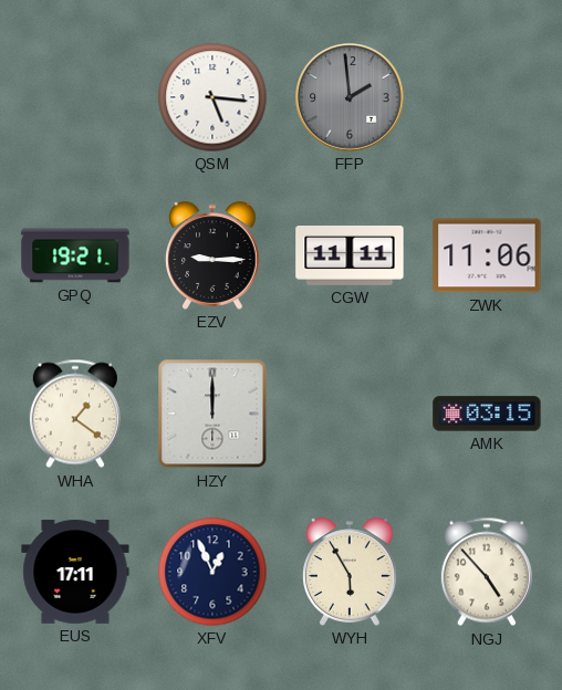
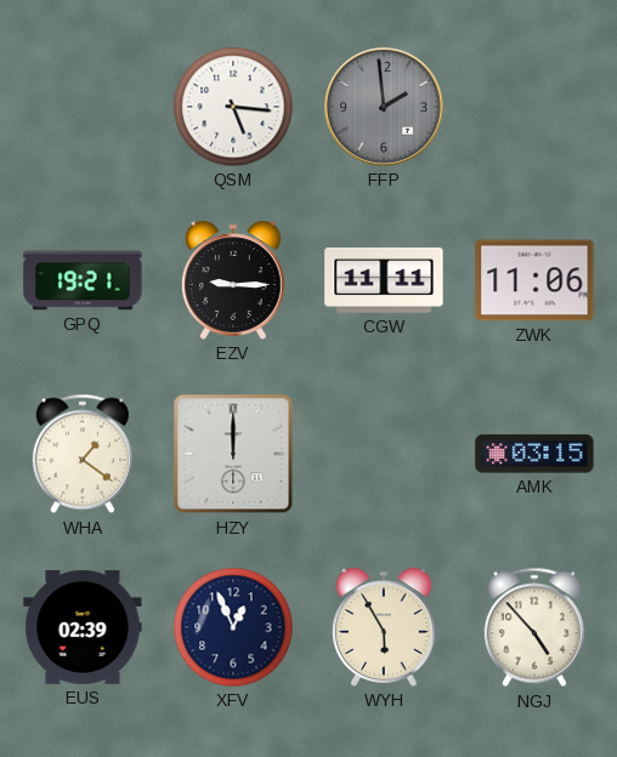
EUS: 17:11 -> 02:39 (83, 627)
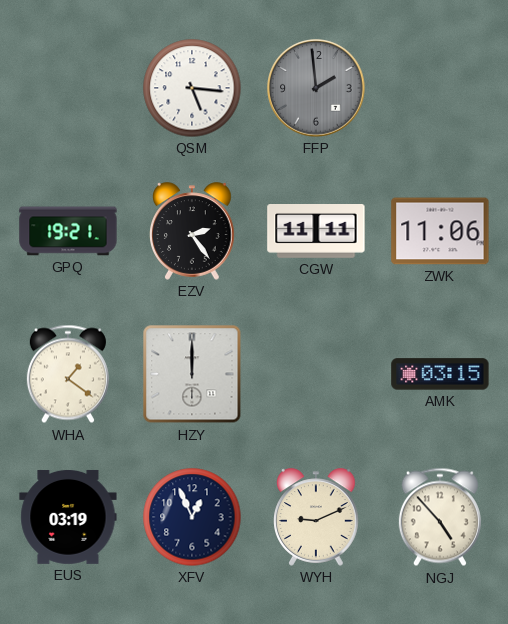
EZV: 9:15 -> 2:24 (192, 231)
EUS: 02:39 -> 03:19 (68, 517)
WYH: 5:55 -> 9:11 (316, 517)
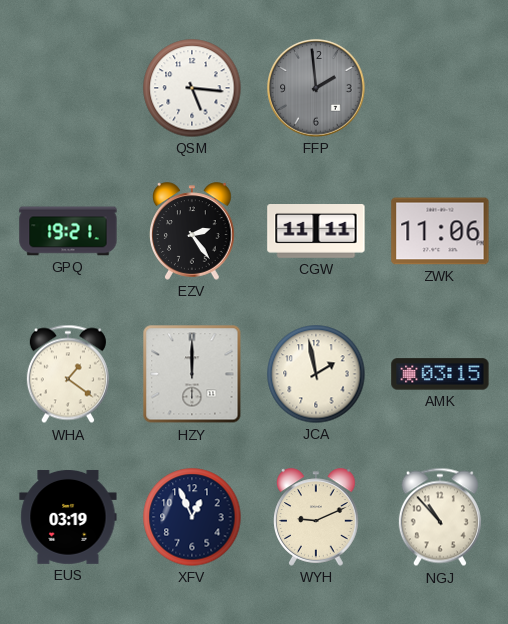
JCA: none -> 1:58 (316, 374)
NGJ: 4:53 -> 10:53 (440, 517)
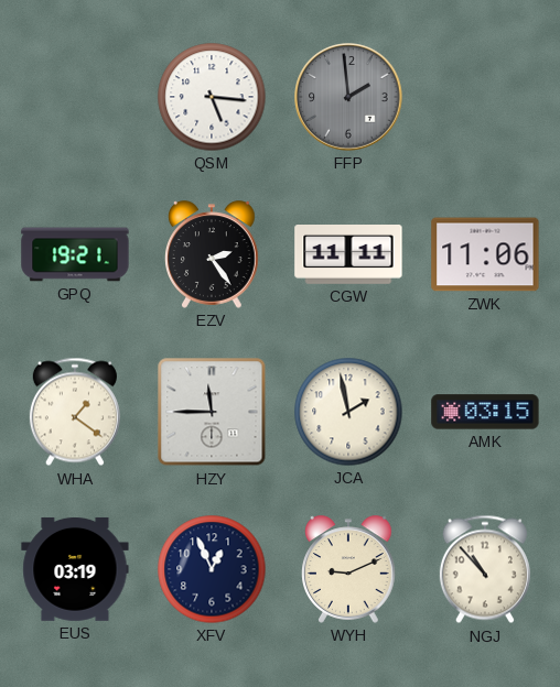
HZY: 12:00 -> 11:45 (212, 412)
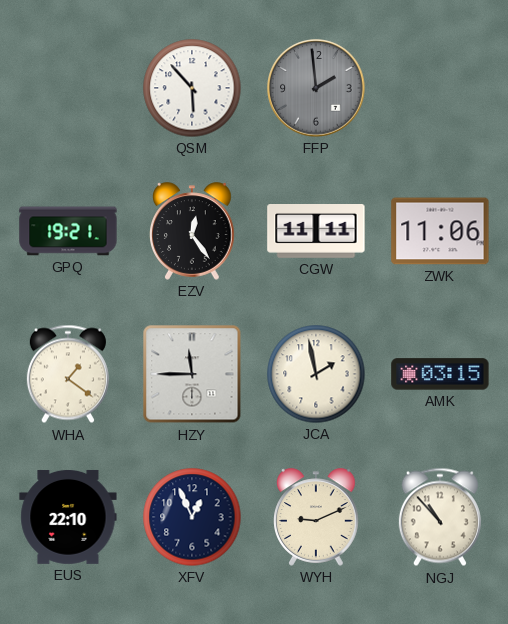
QSM: 5:16 -> 5:53 (192, 88)
EZV: 2:24 -> 12:24 (192, 231)
EUS: 03:19 -> 22:10 (68, 517)
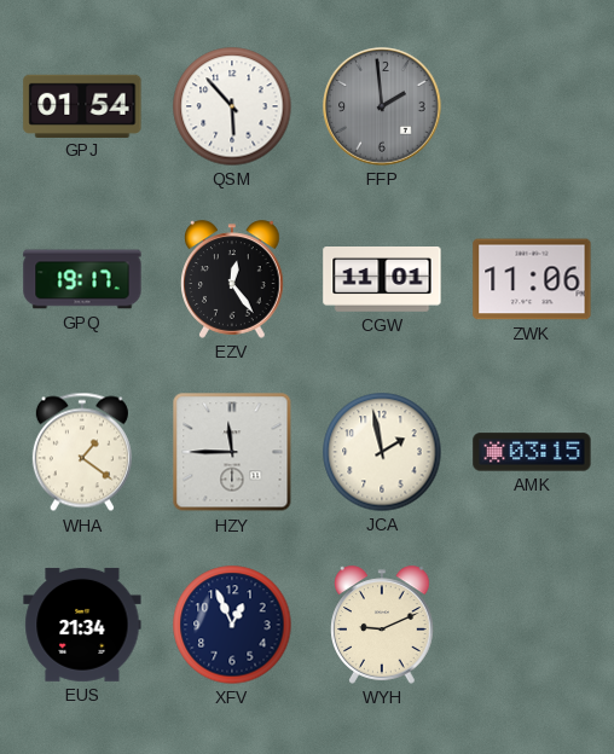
GPJ: none -> 01:54 (82, 105)
GPQ: 19:21 -> 19:17 (82, 279)
CGW: 11:11 -> 11:01 (382, 280)
EUS: 22:10 -> 21:34 (82, 625)
NGJ: 10:53 -> none (440, 517)
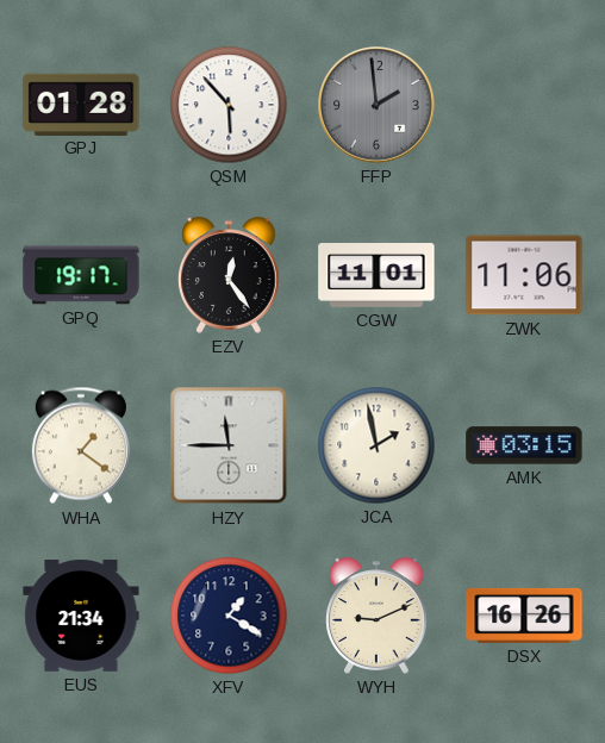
GPJ: 01:54 -> 01:28 (81, 104)
XFV: 12:56 -> 1:20 (229, 616)
DSX: none -> 16:26 (524, 616)
